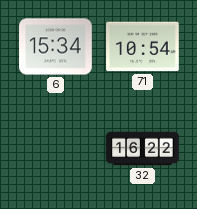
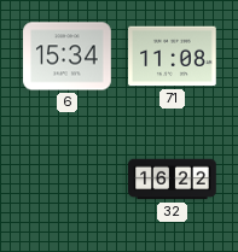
71: 10:54 -> 11:08 (173, 57)
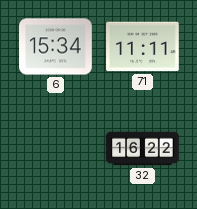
71: 11:08 -> 11:11 (143, 47)
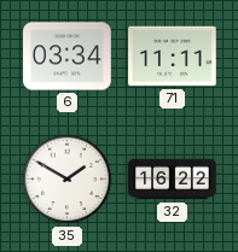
6: 15:34 -> 03:34 (68, 57)
35: none -> 1:50 (68, 180)
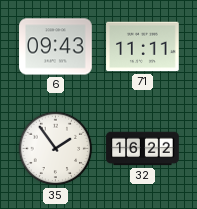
6: 03:34 -> 09:43 (56, 47)
35: 1:50 -> 1:54 (56, 149)
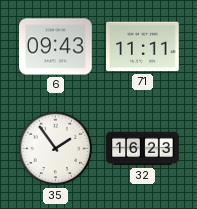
32: 16:22 -> 16:23 (143, 149)
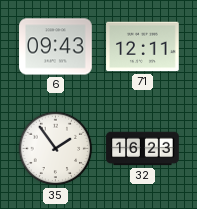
71: 11:11 -> 12:11 (143, 47)
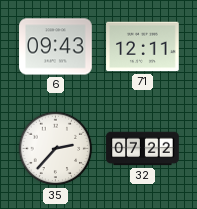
35: 1:54 -> 2:37 (56, 149)
32: 16:23 -> 07:22 (143, 149)
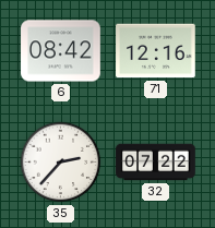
6: 09:43 -> 08:42 (61, 51)
71: 12:11 -> 12:16 (156, 51)
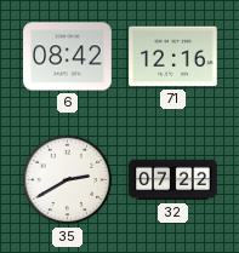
35: 2:37 -> 2:40 (68, 180)
